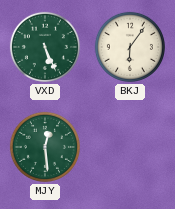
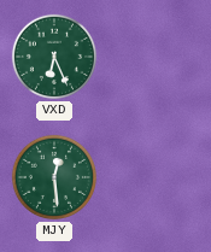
VXD: 5:26 -> 6:26 (54, 57)
BKJ: 6:06 -> none (130, 47)
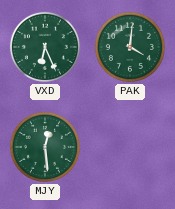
PAK: none -> 4:01 (130, 47)
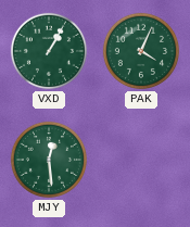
VXD: 6:26 -> 1:05 (49, 51)
PAK: 4:01 -> 4:04 (141, 51)
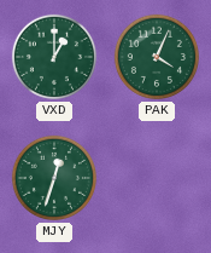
VXD: 1:05 -> 1:00 (54, 57)
MJY: 12:29 -> 12:33 (54, 178)
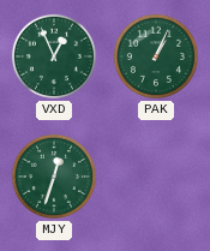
VXD: 1:00 -> 12:56 (54, 56)
PAK: 4:04 -> 1:04 (156, 56)
